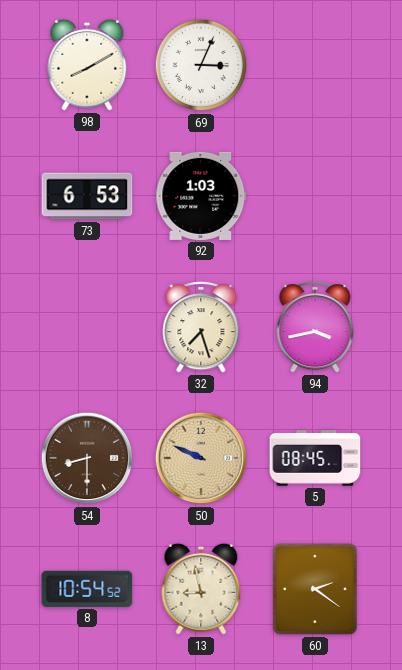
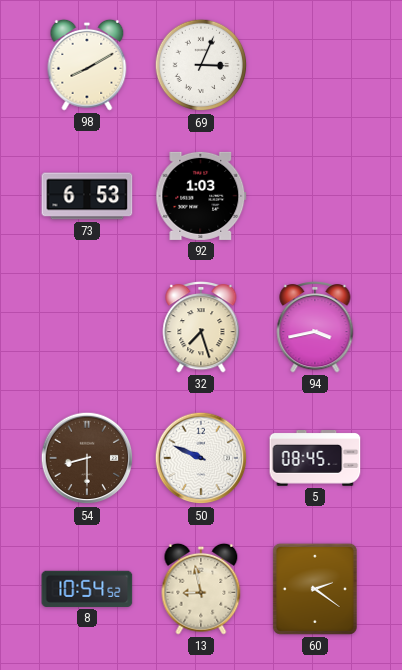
50 dial: champagne -> white (201, 458)
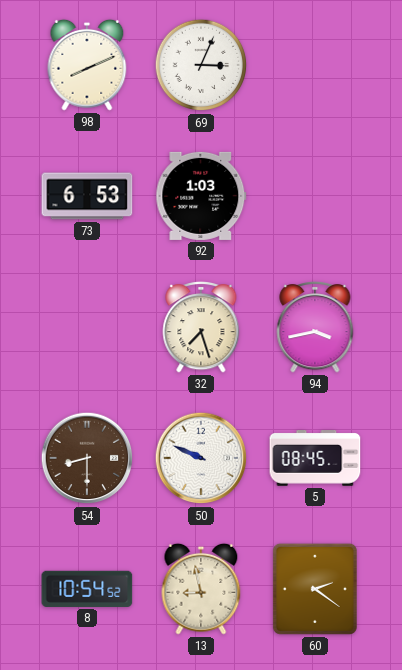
98: 8:10 -> 8:11 (87, 65)
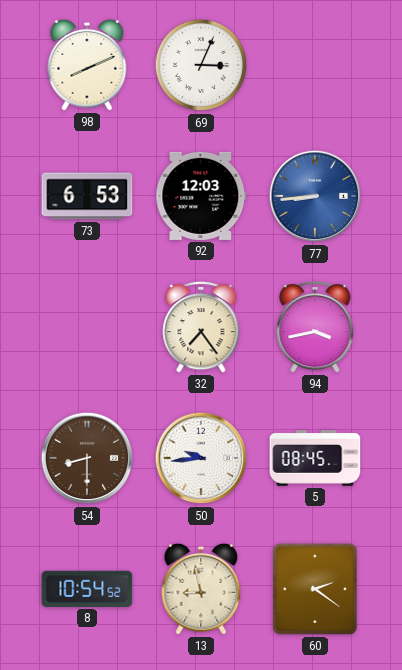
92: 1:03 -> 12:03 (201, 196)
77: none -> 8:44 (315, 196)
32: 7:27 -> 7:24 (201, 327)
50: 9:49 -> 9:44 (201, 458)
